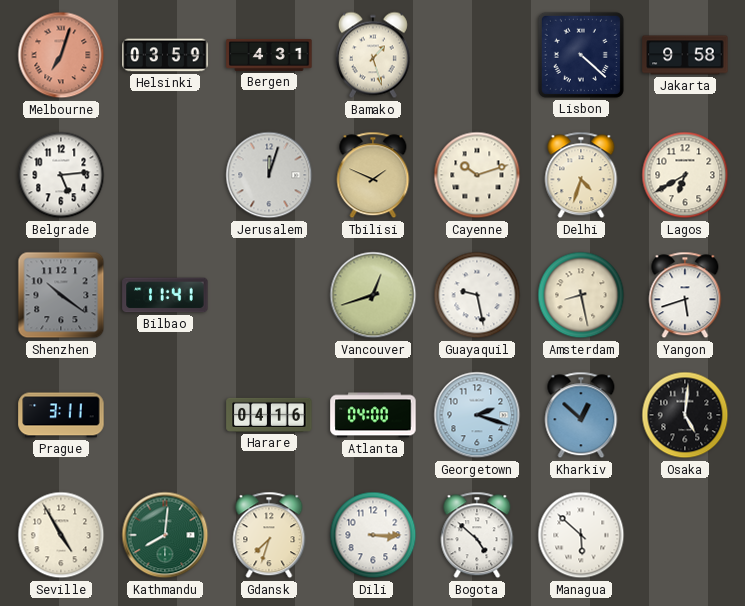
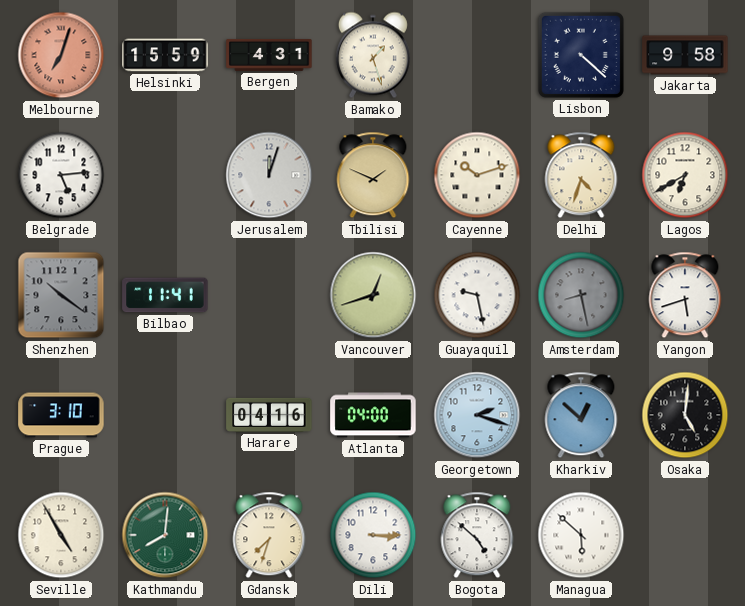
Helsinki: 03:59 -> 15:59 (165, 55)
Amsterdam dial: cream -> grey (581, 295)
Prague: 3:11 -> 3:10 (61, 415)
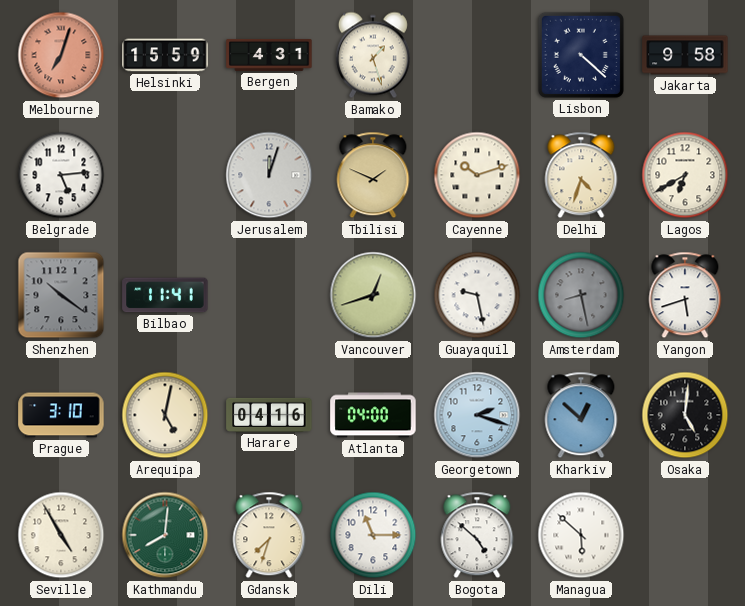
Arequipa: none -> 5:02 (165, 415)
Dili: 3:15 -> 11:15 (373, 535)
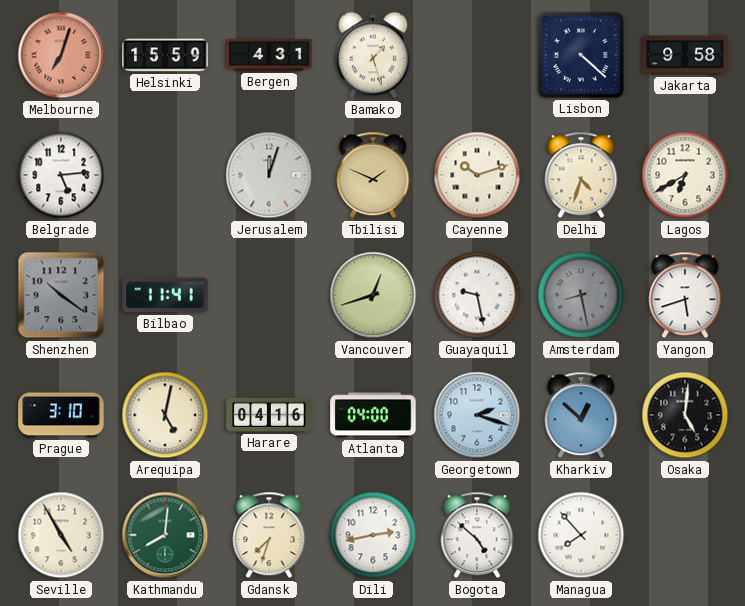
Dili: 11:15 -> 2:43 (373, 535)
Managua: 5:52 -> 7:53 (581, 535)
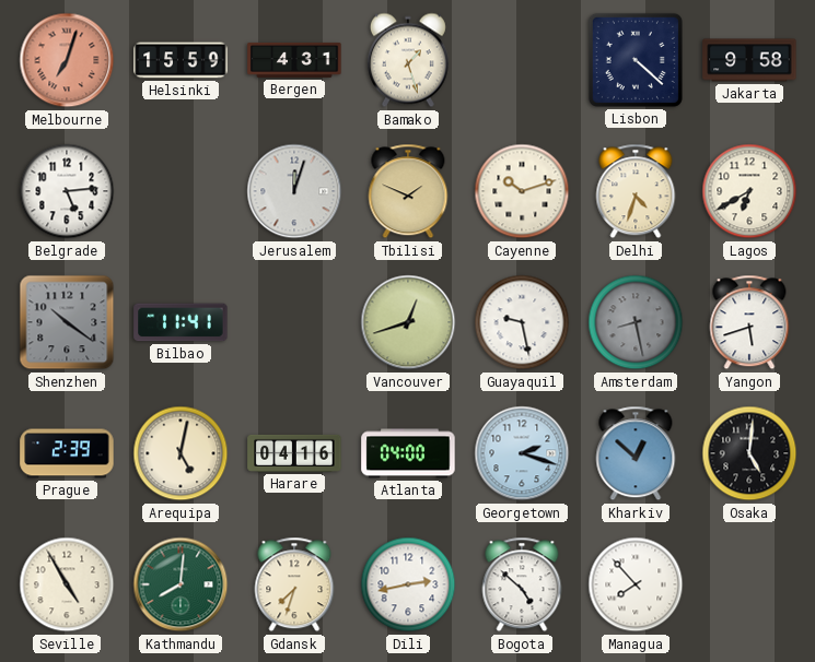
Prague: 3:10 -> 2:39 (67, 453)
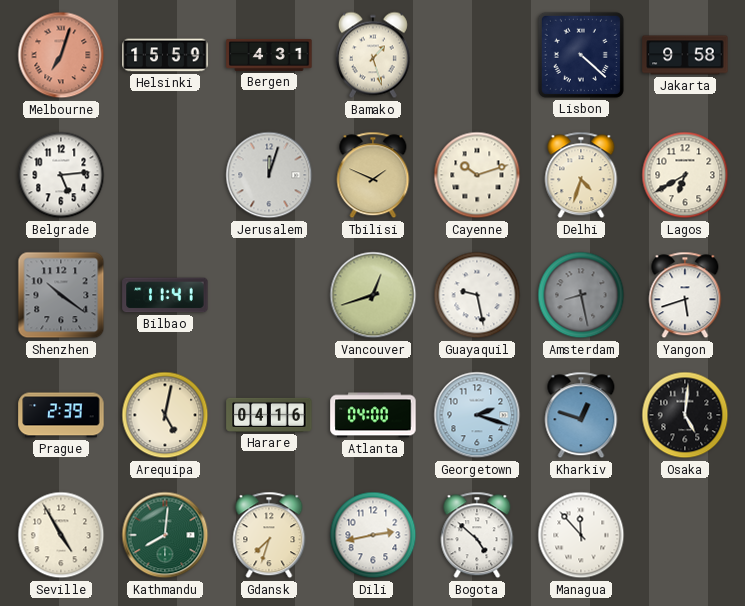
Kharkiv: 12:52 -> 12:48 (581, 415)
Managua: 7:53 -> 11:53 (581, 535)
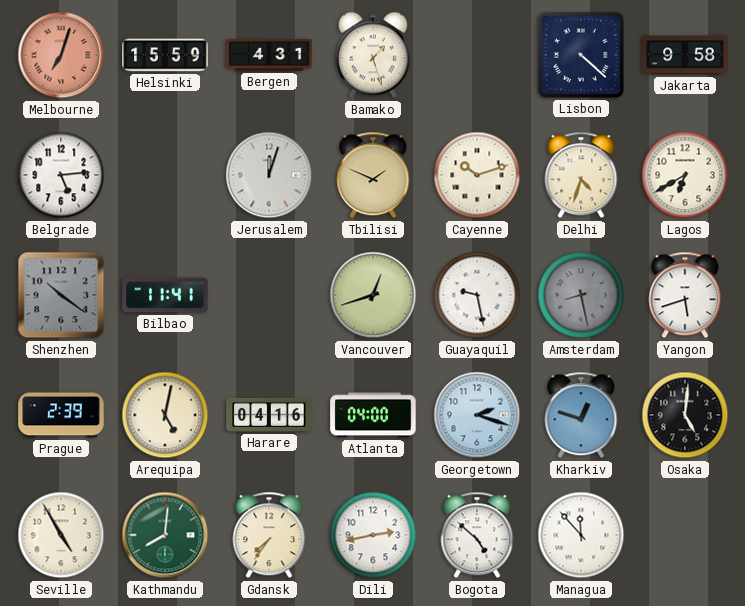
Gdansk: 7:33 -> 7:36 (269, 535)
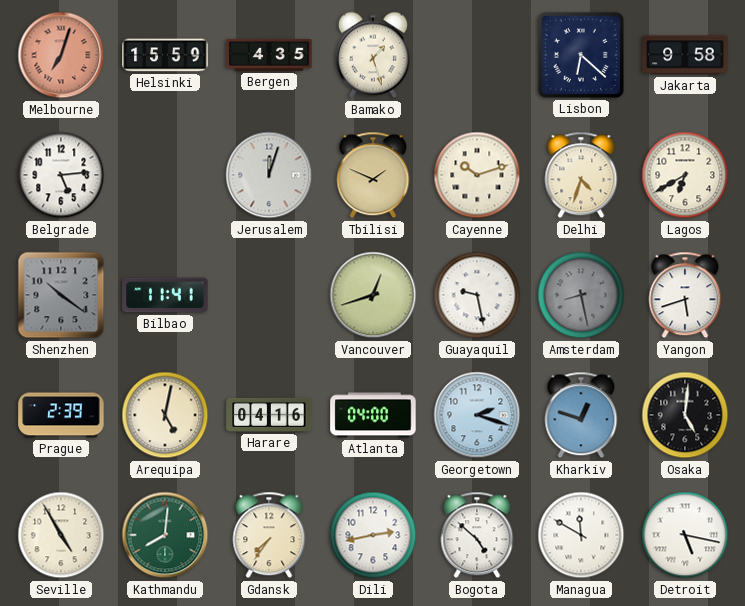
Bergen: 4:31 -> 4:35 (269, 55)
Lisbon: 4:22 -> 6:22 (581, 55)
Managua: 11:53 -> 11:50 (581, 535)
Detroit: none -> 5:17 (685, 535)
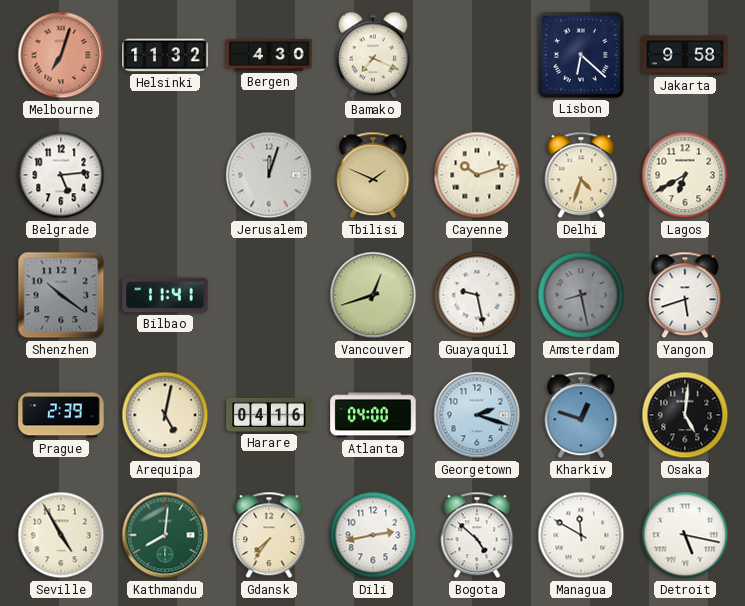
Helsinki: 15:59 -> 11:32 (165, 55)
Bergen: 4:35 -> 4:30 (269, 55)
Bamako: 1:27 -> 7:19 (373, 55)
